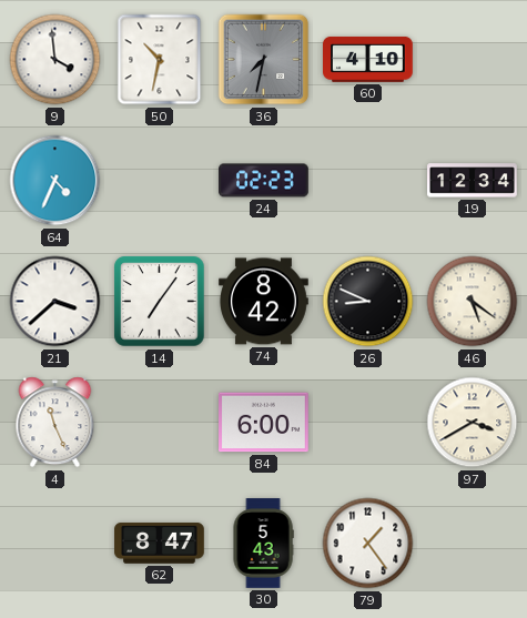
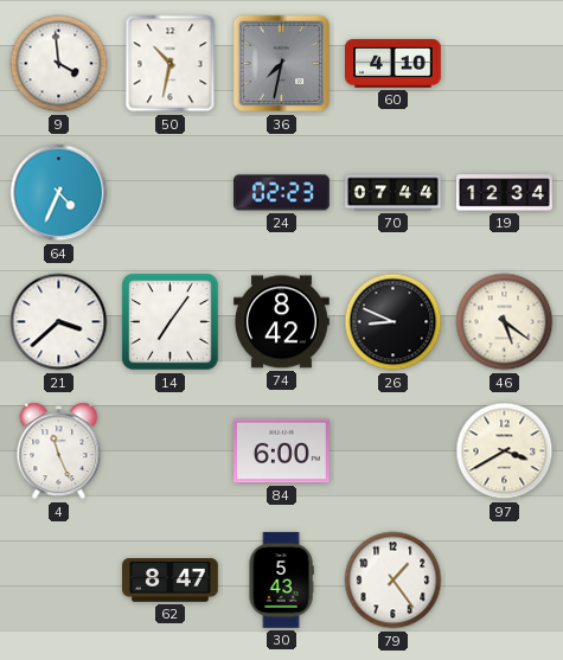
70: none -> 07:44 (394, 193)
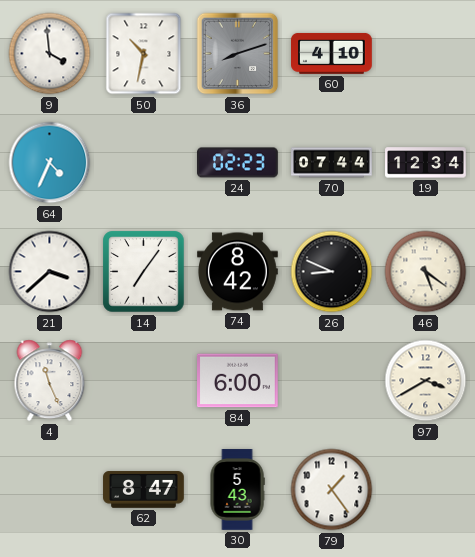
36: 7:32 -> 8:12 (238, 54)
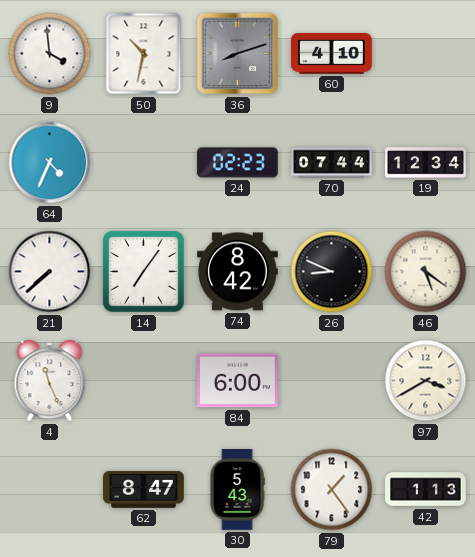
21: 3:38 -> 7:38 (50, 272)
42: none -> 1:13 (426, 490)
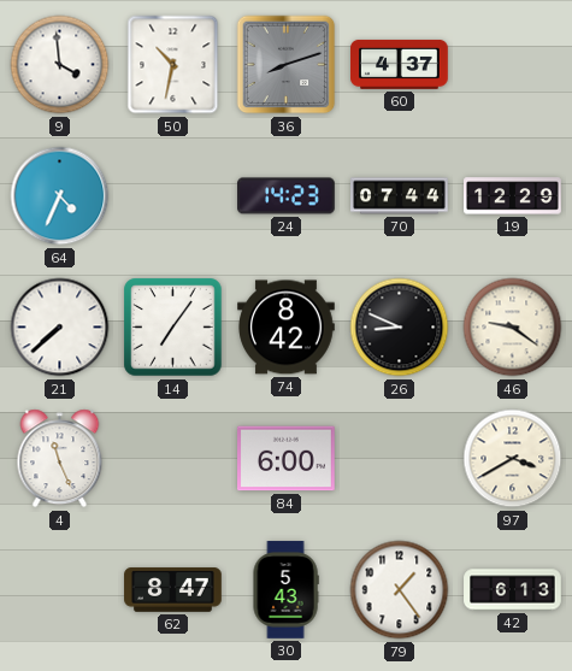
60: 4:10 -> 4:37 (400, 64)
24: 02:23 -> 14:23 (287, 196)
19: 12:34 -> 12:29 (513, 196)
46: 5:21 -> 9:21 (513, 328)
42: 1:13 -> 6:13 (513, 590)
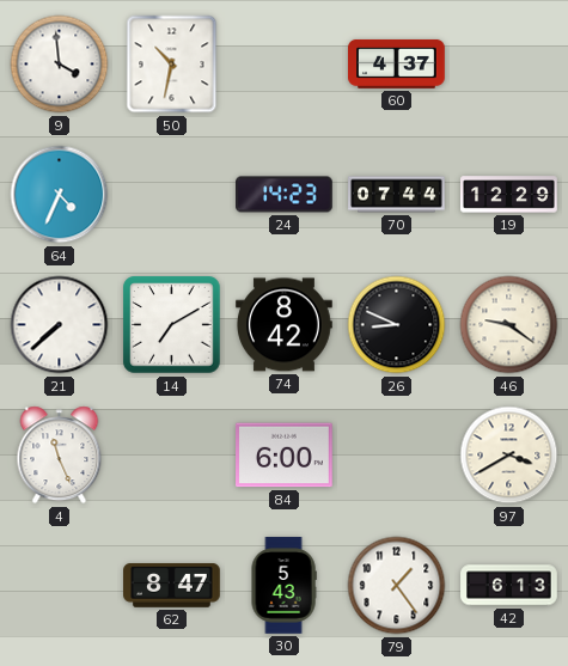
36: 8:12 -> none (287, 65)
14: 7:06 -> 7:10 (172, 325)
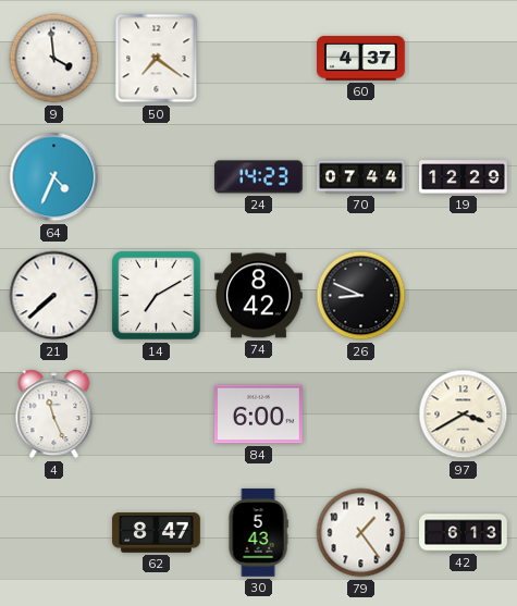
50: 10:32 -> 7:21 (157, 59)
46: 9:21 -> none (509, 325)
